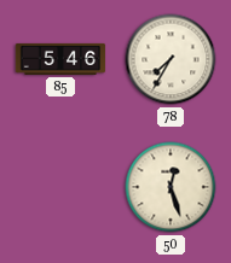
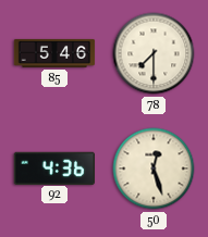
78: 7:35 -> 7:30 (154, 53)
92: none -> 4:36 (53, 167)
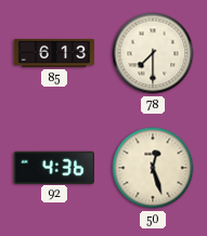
85: 5:46 -> 6:13 (54, 53)
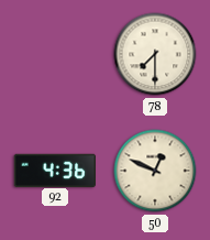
85: 6:13 -> none (54, 53)
50: 12:27 -> 12:49 (155, 171)
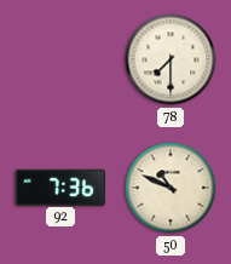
92: 4:36 -> 7:36 (59, 186)
50: 12:49 -> 10:49 (171, 188)
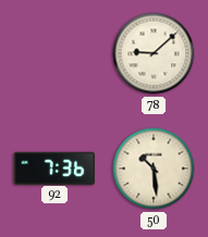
78: 7:30 -> 9:08 (154, 53)
50: 10:49 -> 10:29 (154, 169)
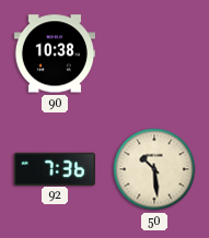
90: none -> 10:38 (54, 53)
78: 9:08 -> none (154, 53)
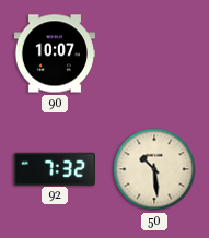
90: 10:38 -> 10:07 (54, 53)
92: 7:36 -> 7:32 (54, 168)
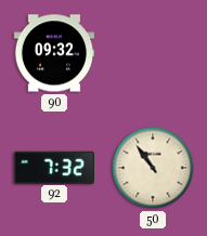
90: 10:07 -> 09:32 (53, 53)
50: 10:29 -> 10:54 (153, 168)
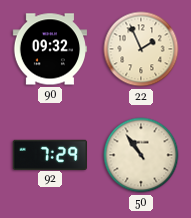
22: none -> 1:56 (141, 49)
92: 7:32 -> 7:29 (49, 154)
